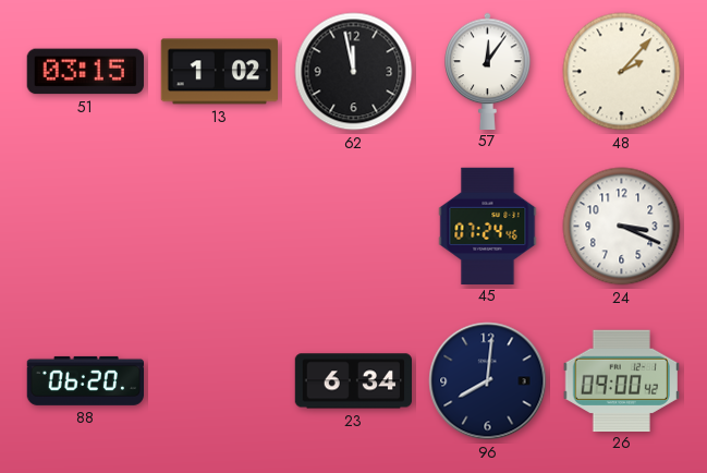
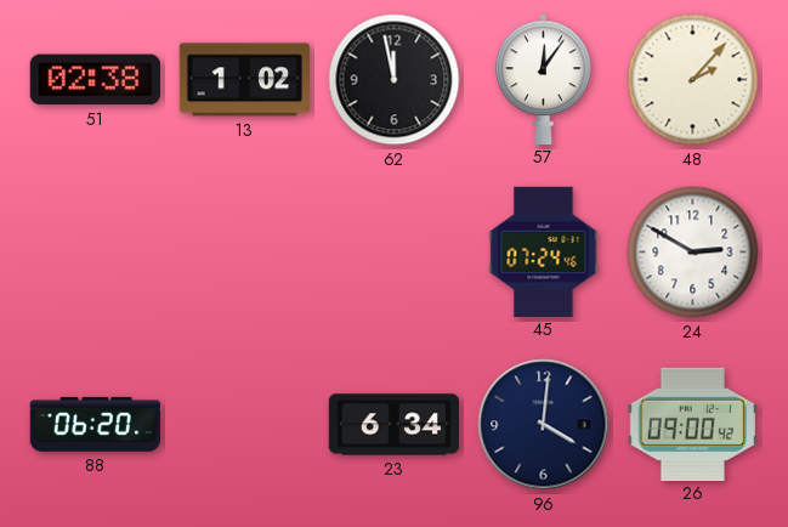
51: 03:15 -> 02:38 (95, 80)
24: 3:19 -> 2:50 (693, 253)
96: 8:01 -> 4:01 (544, 425)
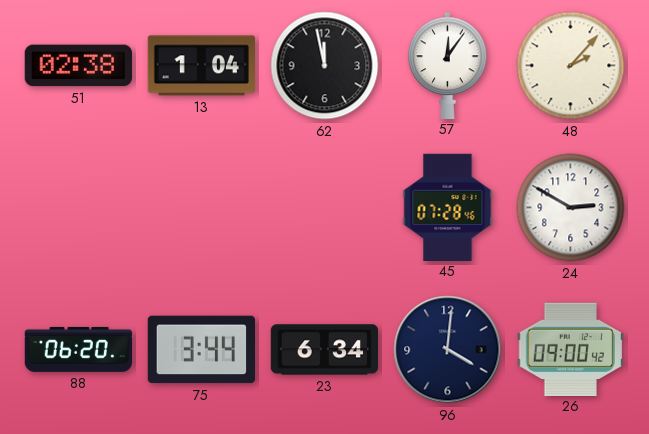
13: 1:02 -> 1:04 (201, 66)
45: 07:24 -> 07:28 (448, 207)
75: none -> 3:44 (201, 350)
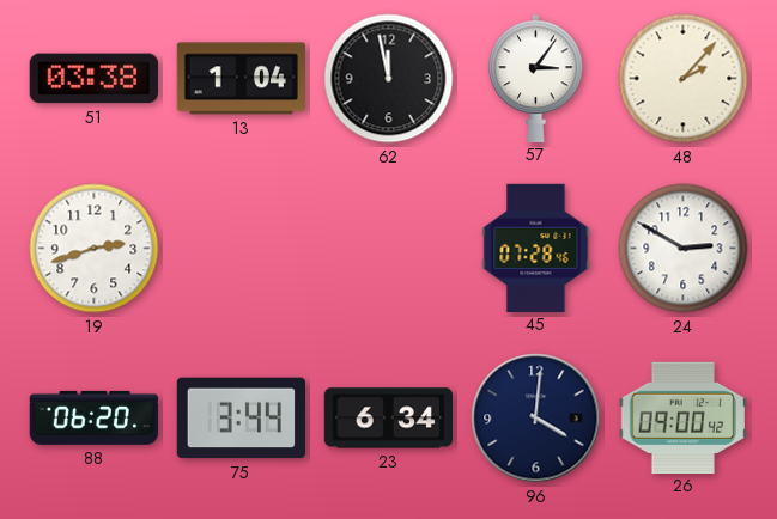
51: 02:38 -> 03:38 (93, 79)
57: 12:06 -> 3:06 (536, 78)
19: none -> 2:42 (95, 249)
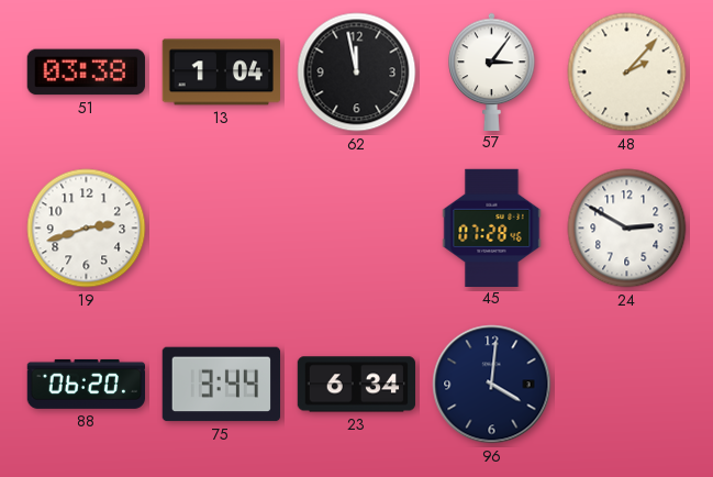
26: 09:00 -> none (682, 417)
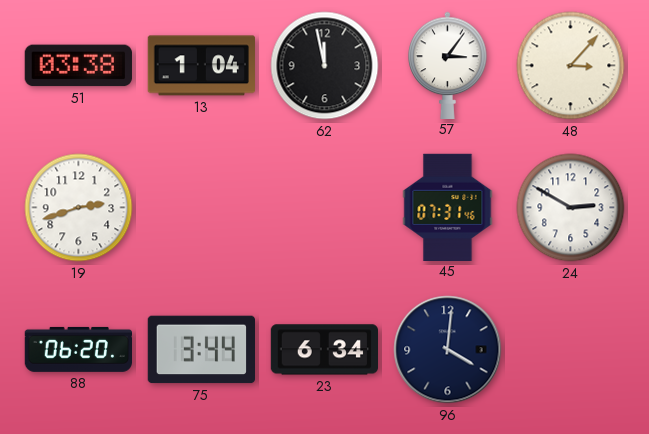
48: 2:07 -> 3:07 (571, 66)
45: 07:28 -> 07:31 (448, 207)
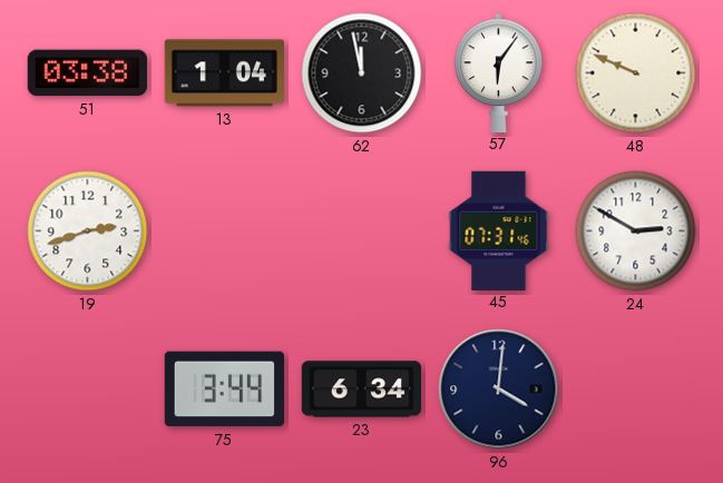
57: 3:06 -> 6:06 (499, 72)
48: 3:07 -> 9:49 (636, 73)
88: 06:20 -> none (78, 349)
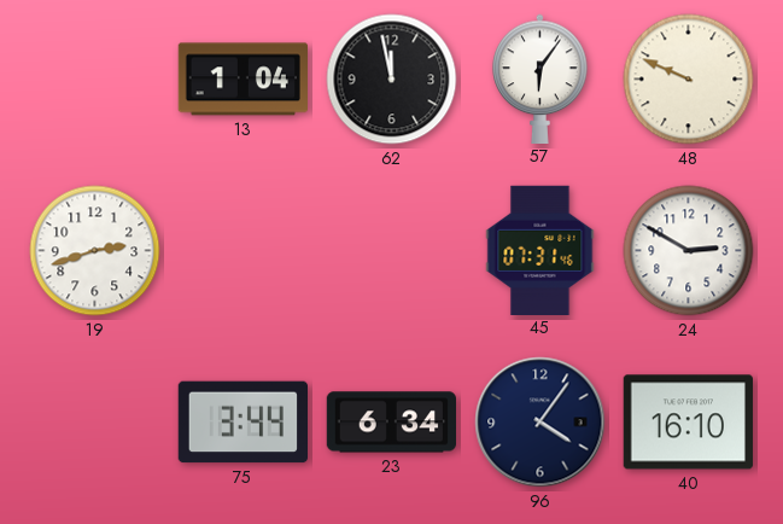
51: 03:38 -> none (87, 73)
96: 4:01 -> 4:06 (540, 423)
40: none -> 16:10 (688, 423)
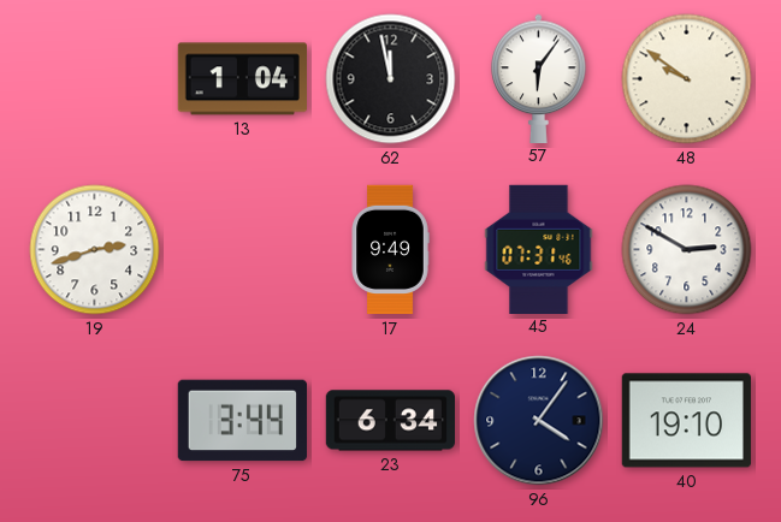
48: 9:49 -> 9:51 (687, 79)
17: none -> 9:49 (390, 250)
40: 16:10 -> 19:10 (686, 421)
